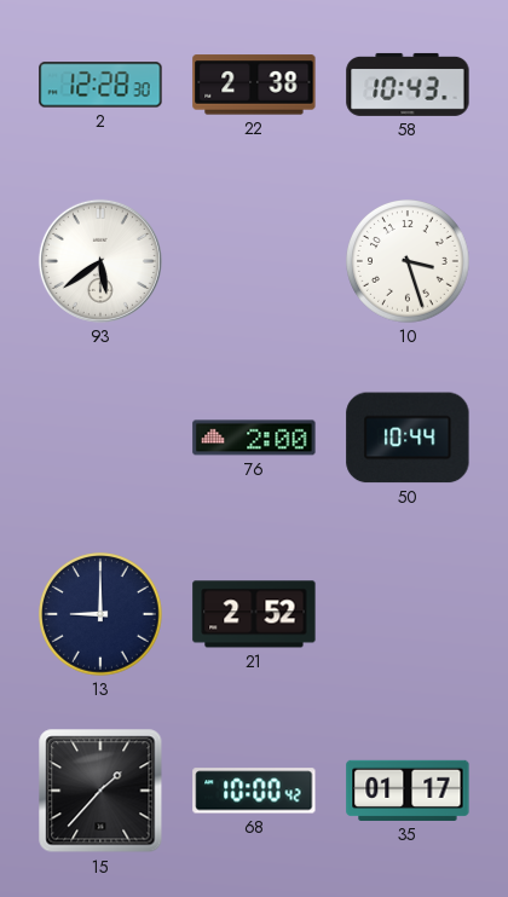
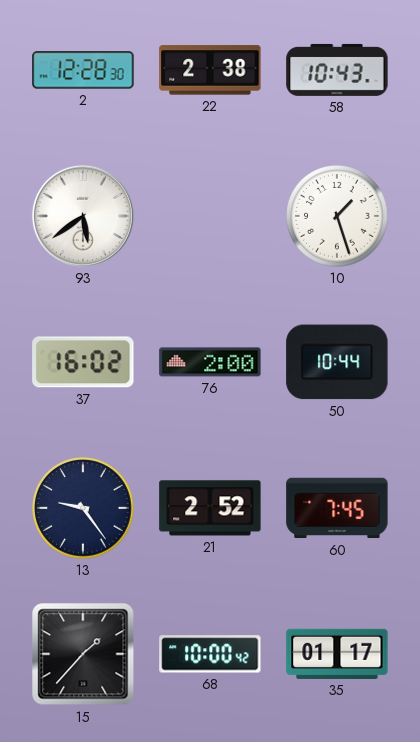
10: 3:27 -> 1:27 (338, 217)
37: none -> 16:02 (83, 362)
13: 9:00 -> 9:24 (84, 509)
60: none -> 7:45 (337, 508)
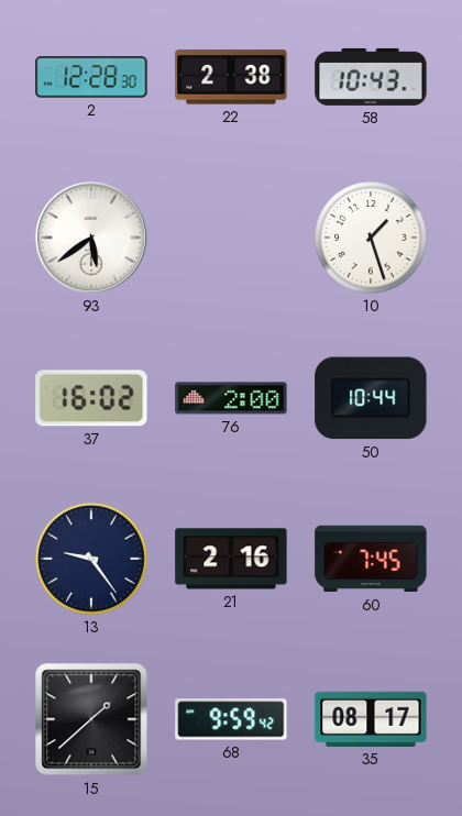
21: 2:52 -> 2:16 (231, 559)
15: 1:37 -> 1:38 (91, 719)
68: 10:00 -> 9:59 (231, 719)
35: 01:17 -> 08:17 (371, 719)
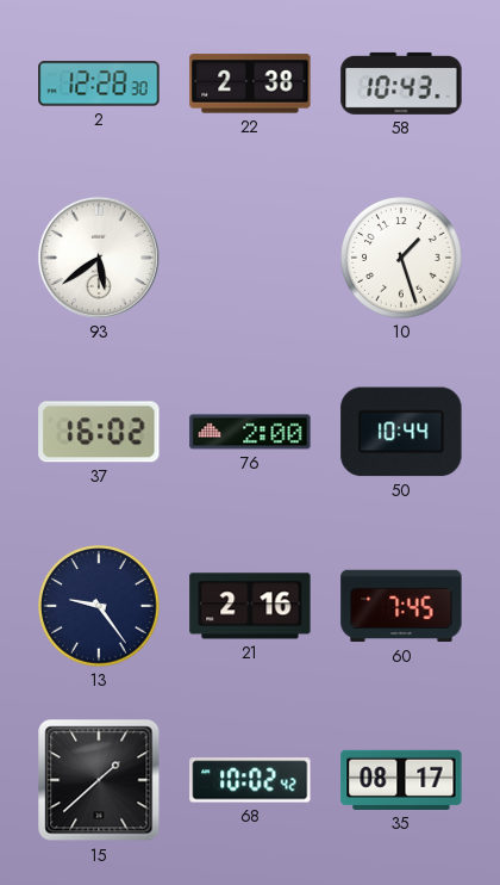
68: 9:59 -> 10:02 (250, 780)
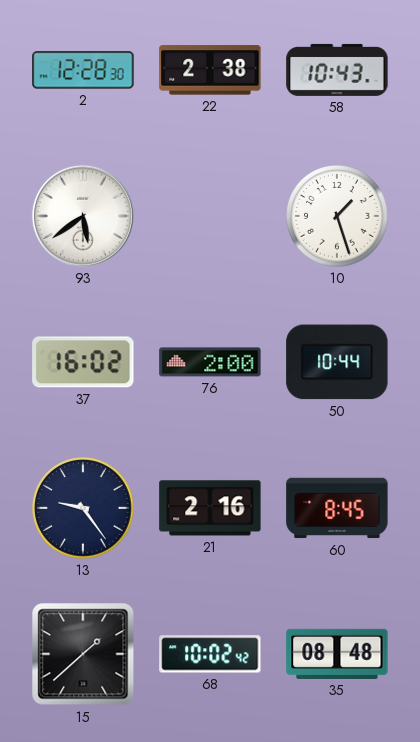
60: 7:45 -> 8:45 (337, 508)
35: 08:17 -> 08:48 (337, 654)
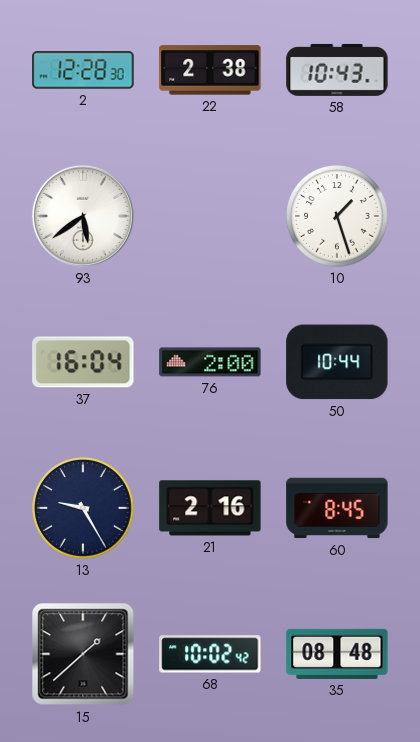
37: 16:02 -> 16:04 (83, 362)
13: 9:24 -> 9:25 (84, 509)
